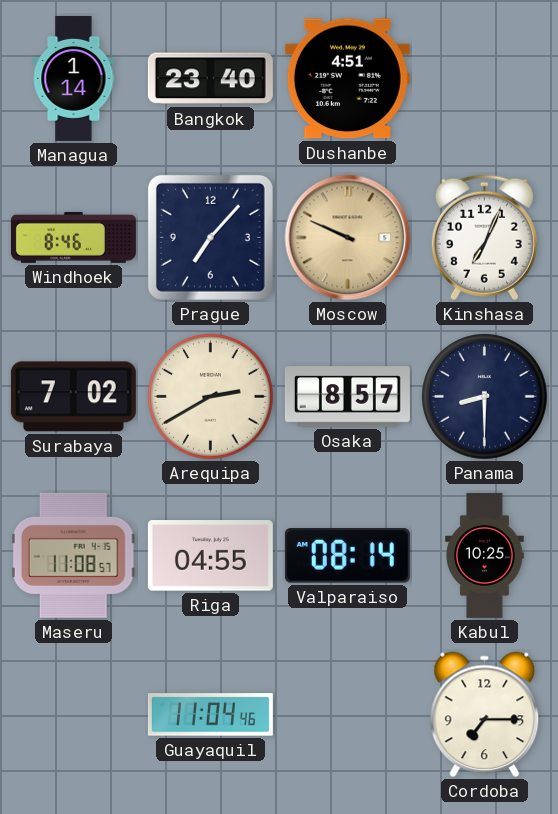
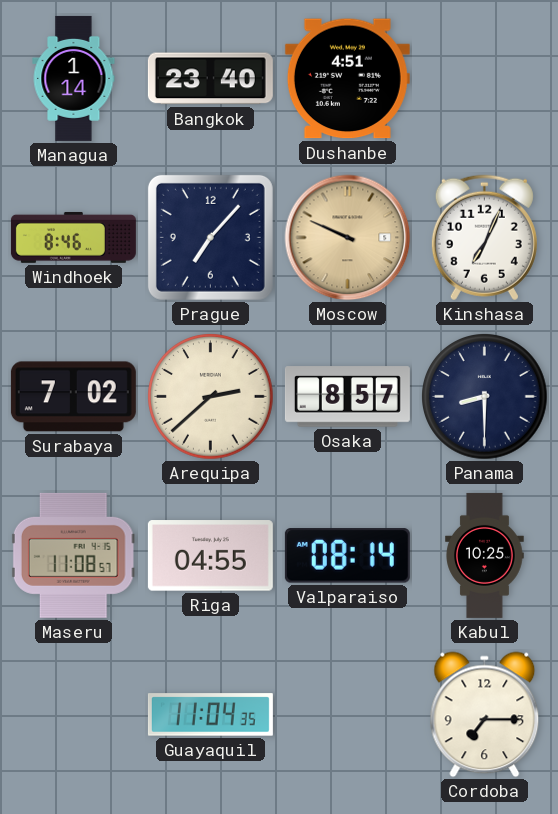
Arequipa: 2:40 -> 2:38 (211, 397)
Guayaquil: 11:04:46 -> 11:04:35 (210, 715)
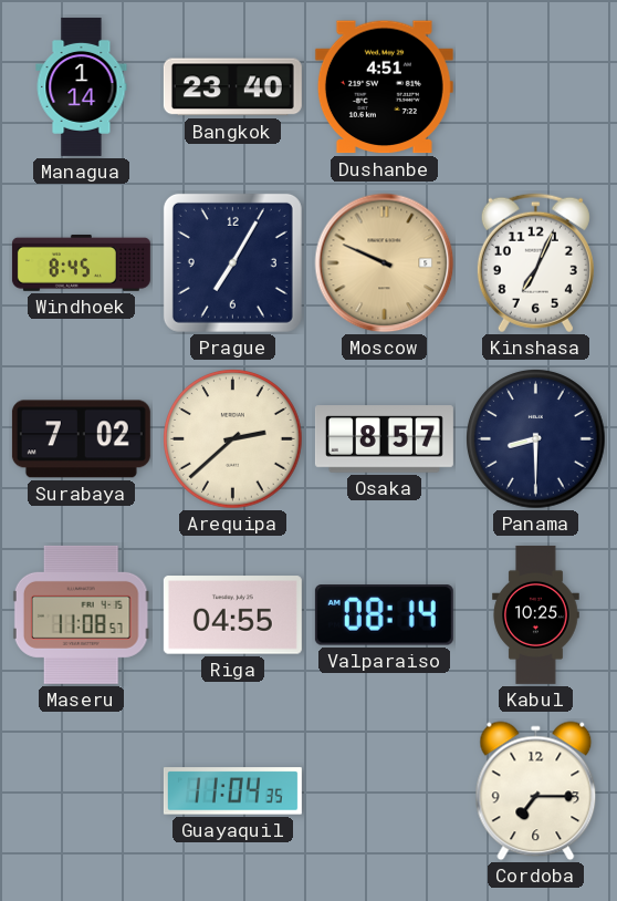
Windhoek: 8:46 -> 8:45 (81, 262)
Prague: 7:07 -> 7:05 (232, 262)
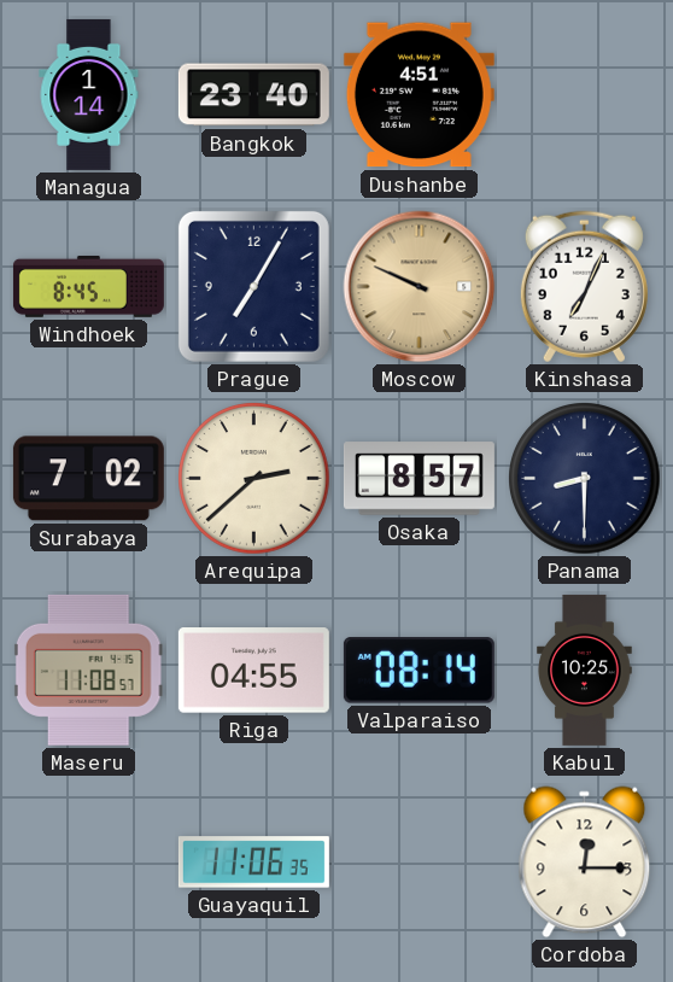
Guayaquil: 11:04 -> 11:06 (253, 863)
Cordoba: 7:15 -> 12:15 (585, 863)
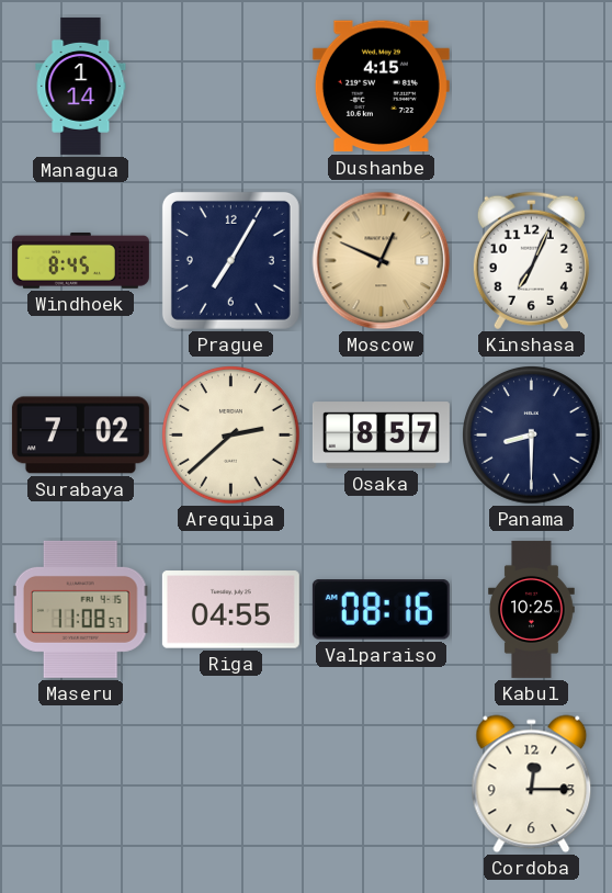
Bangkok: 23:40 -> none (253, 95)
Dushanbe: 4:51 -> 4:15 (381, 87)
Moscow: 9:49 -> 12:49 (382, 261)
Valparaiso: 08:14 -> 08:16 (381, 610)
Guayaquil: 11:06 -> none (253, 863)
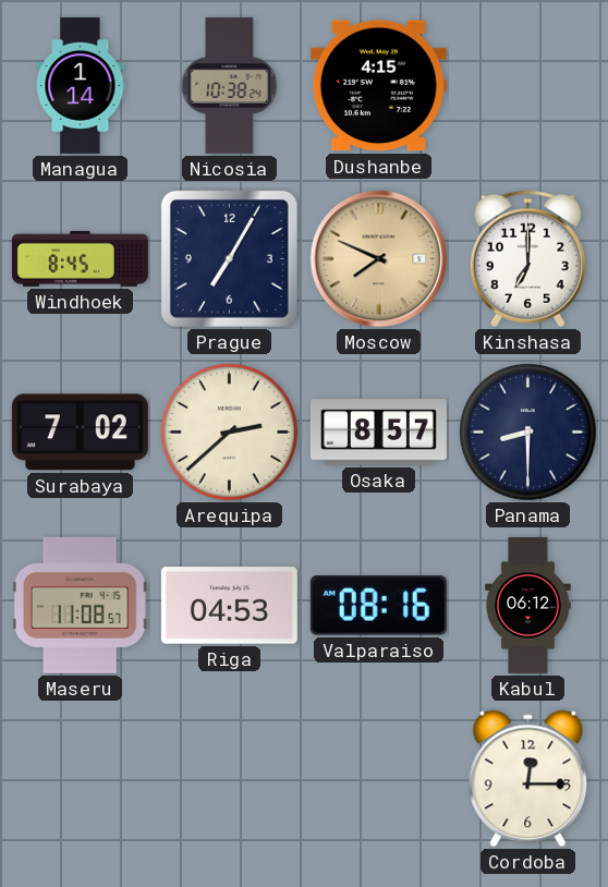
Nicosia: none -> 10:38 (230, 85)
Moscow: 12:49 -> 7:49 (379, 259)
Kinshasa: 7:04 -> 7:00 (527, 259)
Riga: 04:55 -> 04:53 (229, 606)
Kabul: 10:25 -> 06:12 (528, 605)
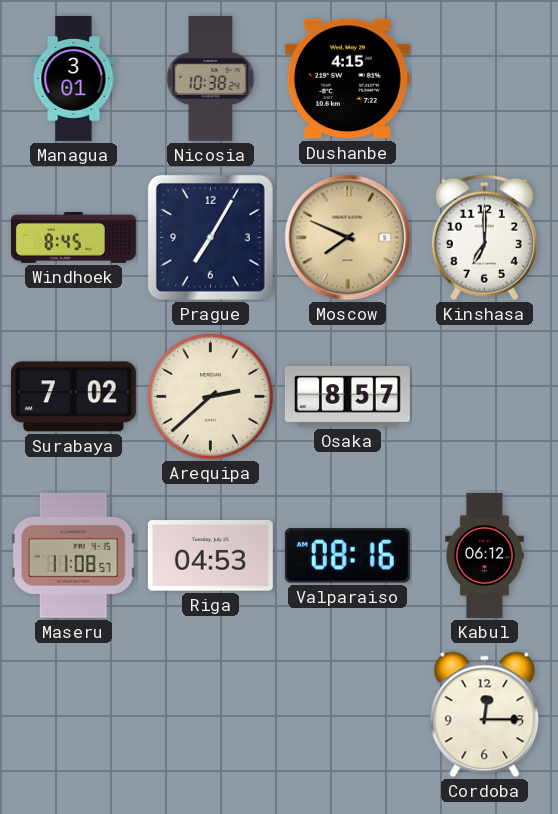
Managua: 1:14 -> 3:01 (74, 78)
Panama: 8:30 -> none (528, 433)
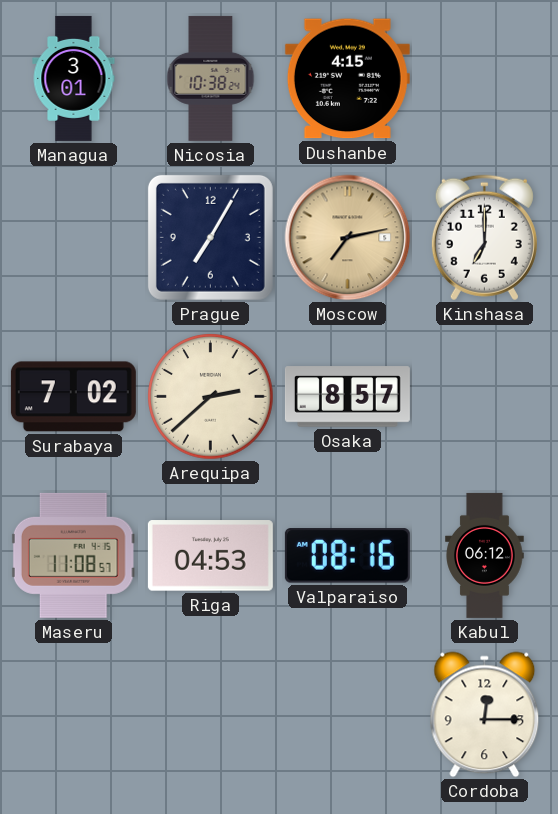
Windhoek: 8:45 -> none (73, 237)
Moscow: 7:49 -> 7:13 (348, 238)
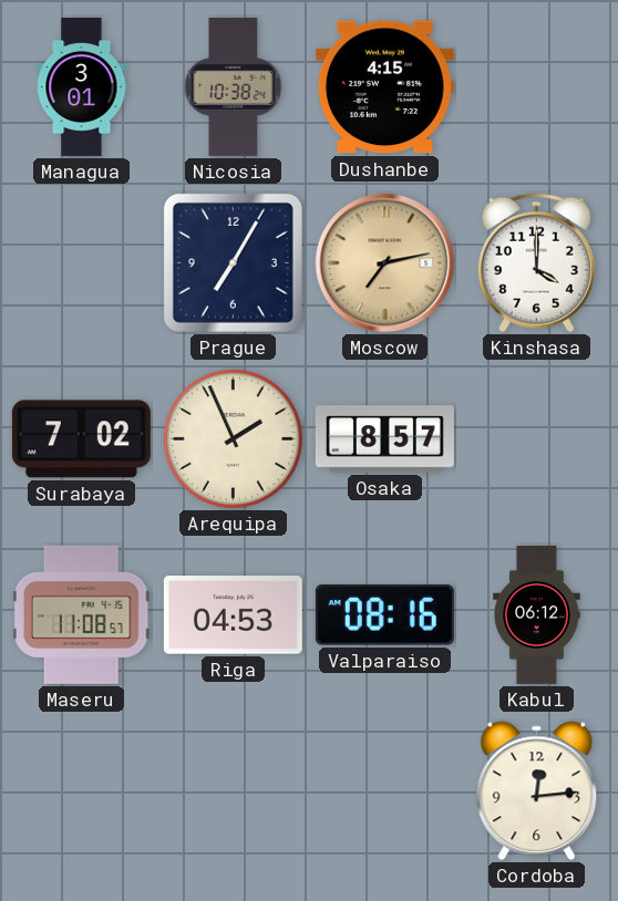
Kinshasa: 7:00 -> 4:00 (536, 263)
Arequipa: 2:38 -> 1:56 (234, 439)
Cordoba: 12:15 -> 12:14 (537, 791)
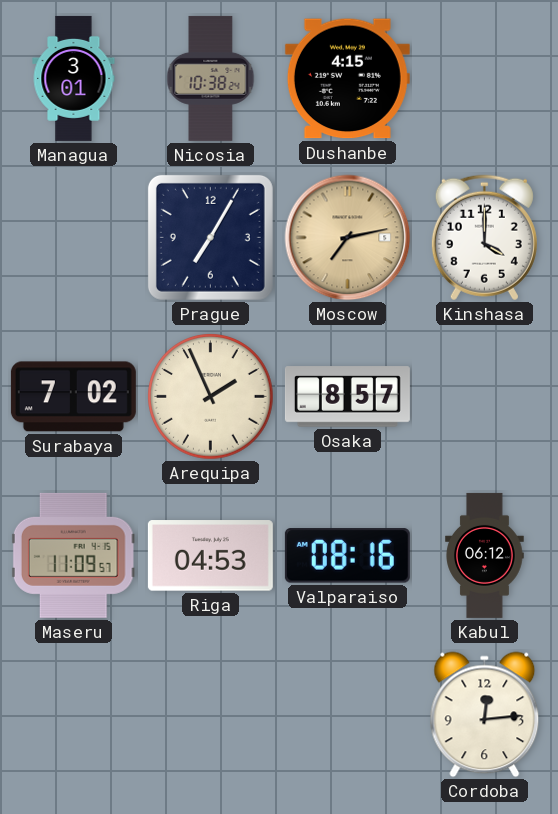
Maseru: 11:08 -> 11:09 (73, 555)
